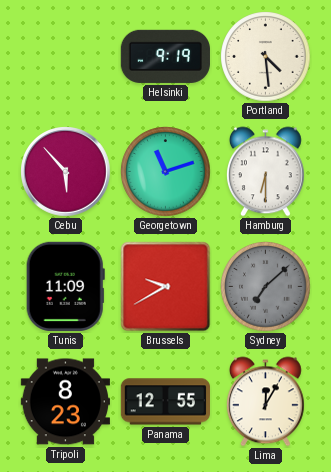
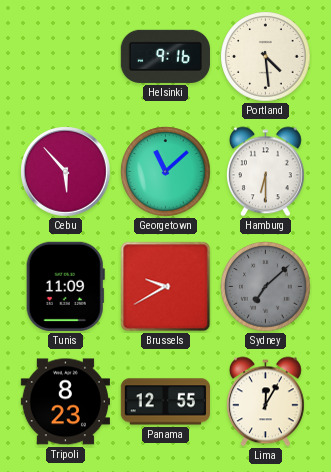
Helsinki: 9:19 -> 9:16 (165, 56)
Georgetown: 11:12 -> 11:08 (166, 172)
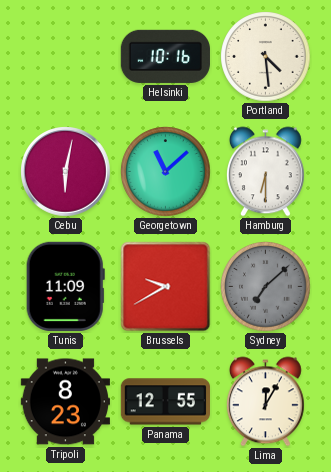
Helsinki: 9:16 -> 10:16 (165, 56)
Cebu: 5:53 -> 6:02 (66, 172)
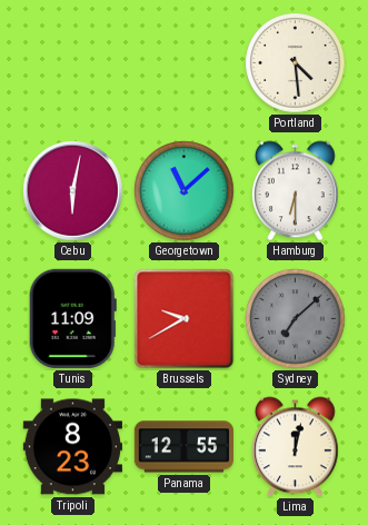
Helsinki: 10:16 -> none (165, 56)
Lima: 12:05 -> 12:02 (295, 447)
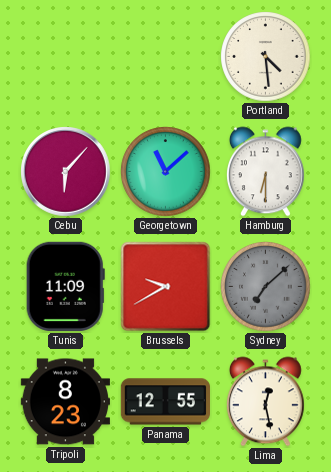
Cebu: 6:02 -> 6:07 (66, 172)
Lima: 12:02 -> 12:28 (265, 402)
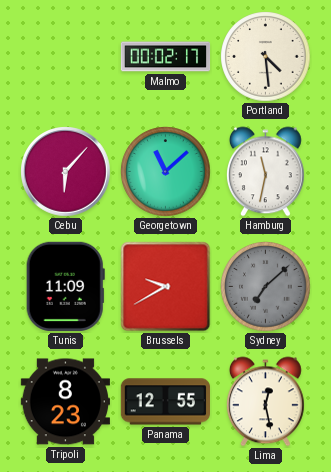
Malmo: none -> 00:02 (166, 57)
Hamburg: 6:30 -> 11:32 (265, 172)
